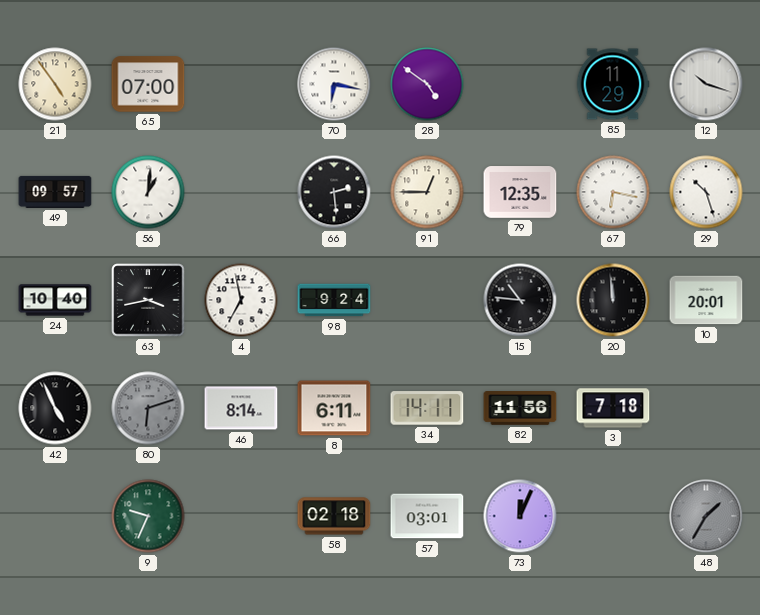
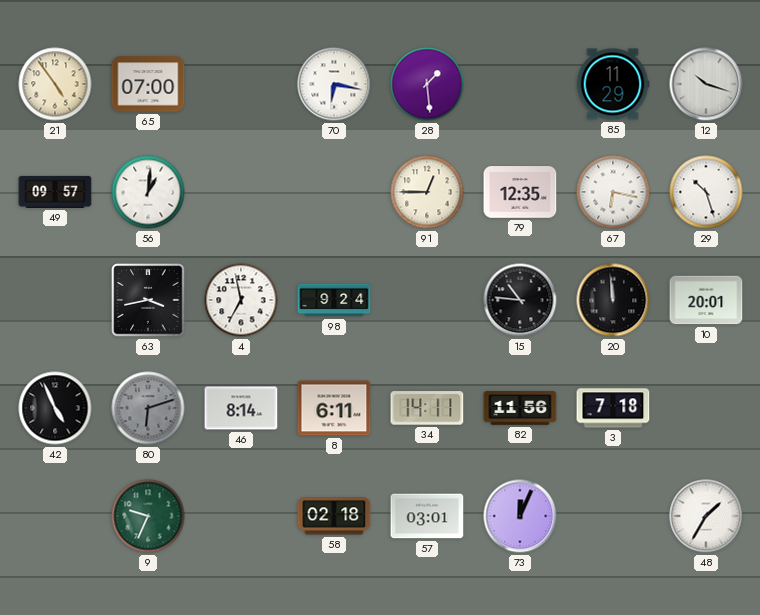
28: 4:51 -> 1:29 (427, 84)
66: 2:29 -> none (334, 192)
24: 10:40 -> none (55, 300)
48 dial: grey -> white (706, 516)
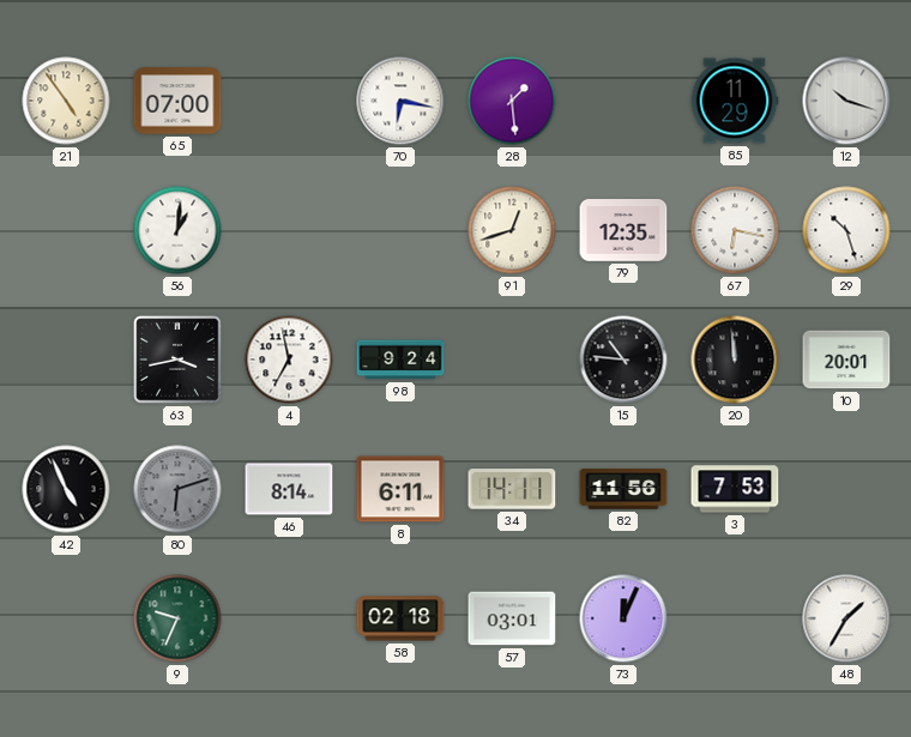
49: 09:57 -> none (55, 192)
91: 12:45 -> 12:42 (512, 230)
3: 7:18 -> 7:53 (735, 489)
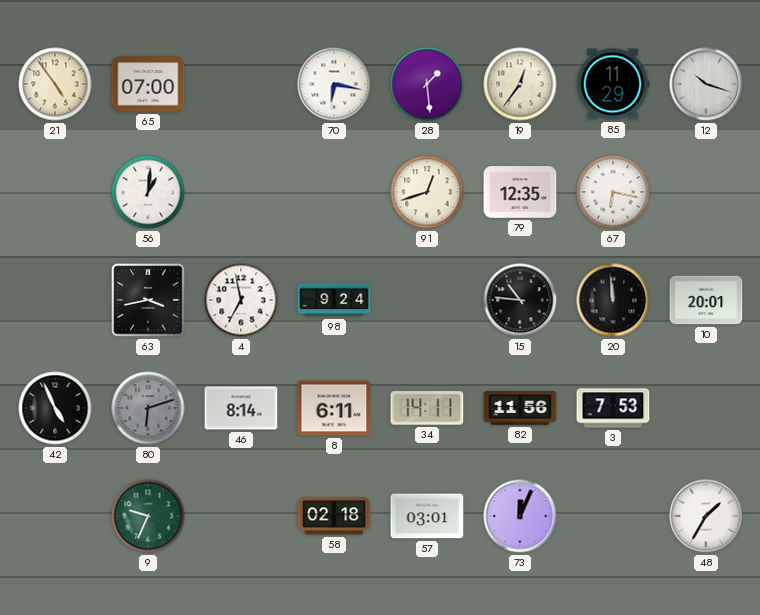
19: none -> 12:36 (520, 84)
29: 10:27 -> none (846, 230)
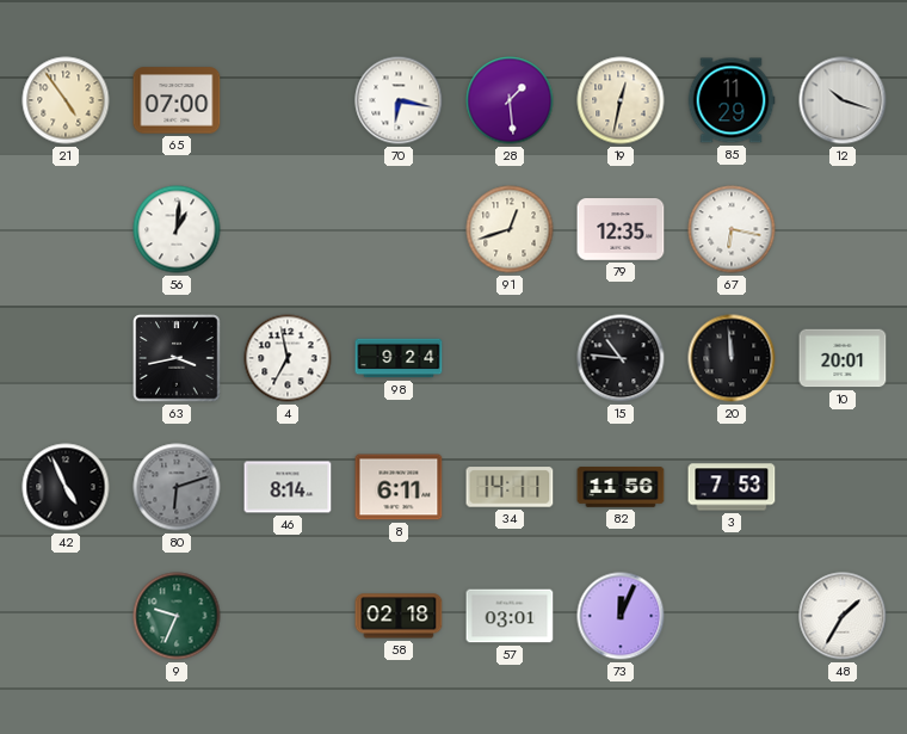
19: 12:36 -> 12:32 (621, 100)
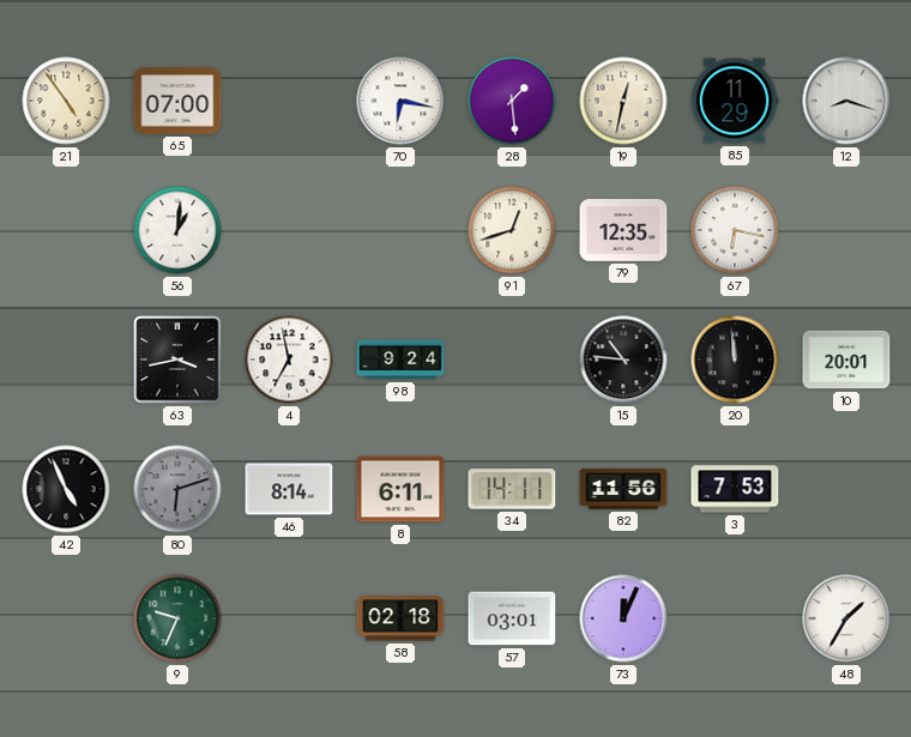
12: 10:18 -> 8:18 (846, 101)
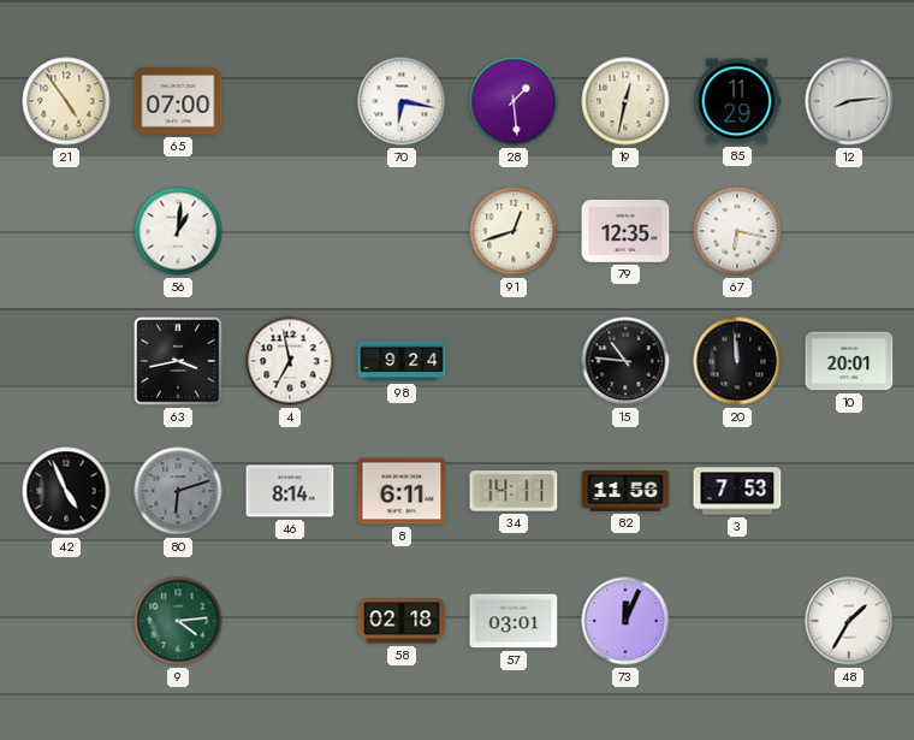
12: 8:18 -> 8:14 (849, 101)
9: 9:34 -> 4:14 (178, 621)
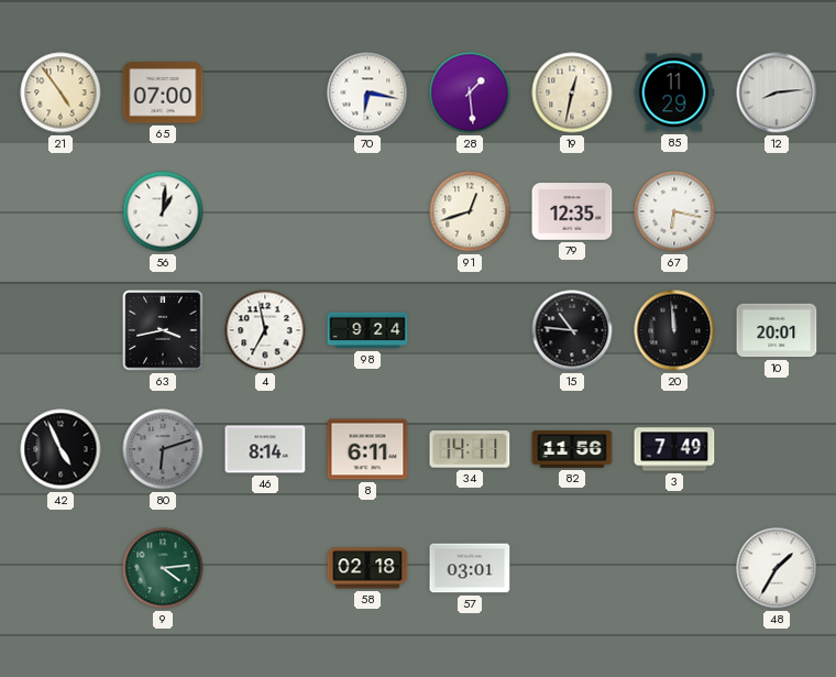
3: 7:53 -> 7:49 (674, 449)
73: 12:04 -> none (625, 621)
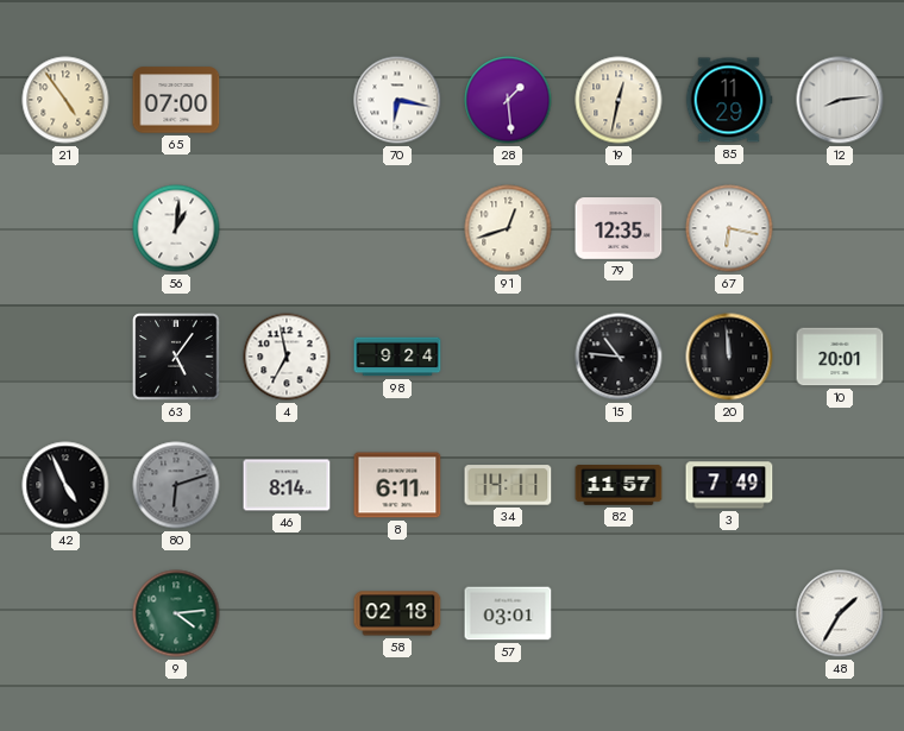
63: 3:43 -> 5:06 (176, 357)
82: 11:56 -> 11:57 (619, 485)
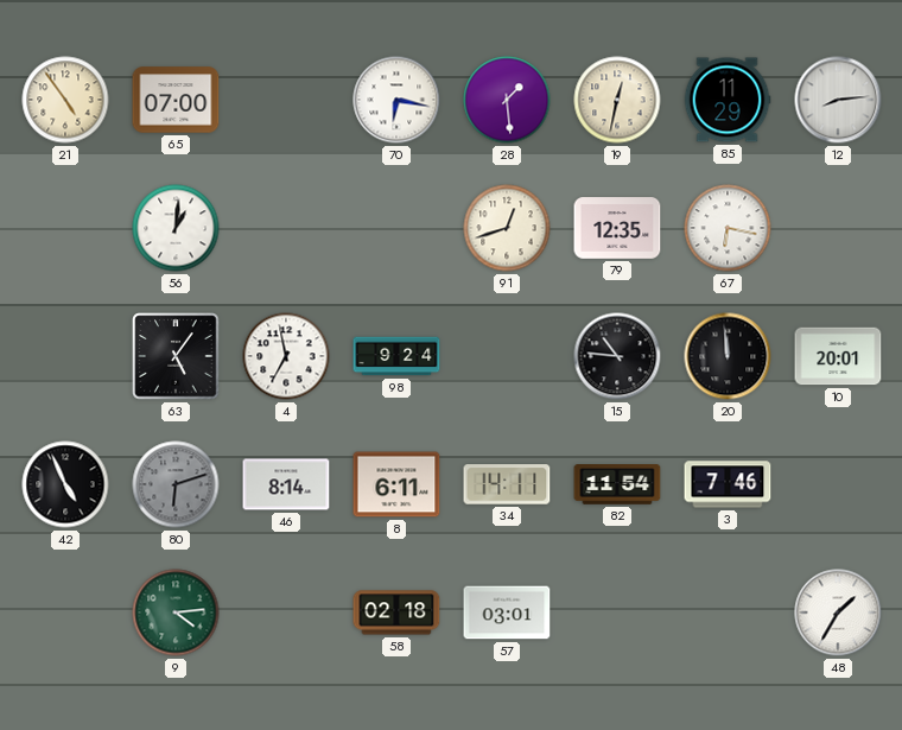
82: 11:57 -> 11:54 (617, 484)
3: 7:49 -> 7:46 (728, 484)
